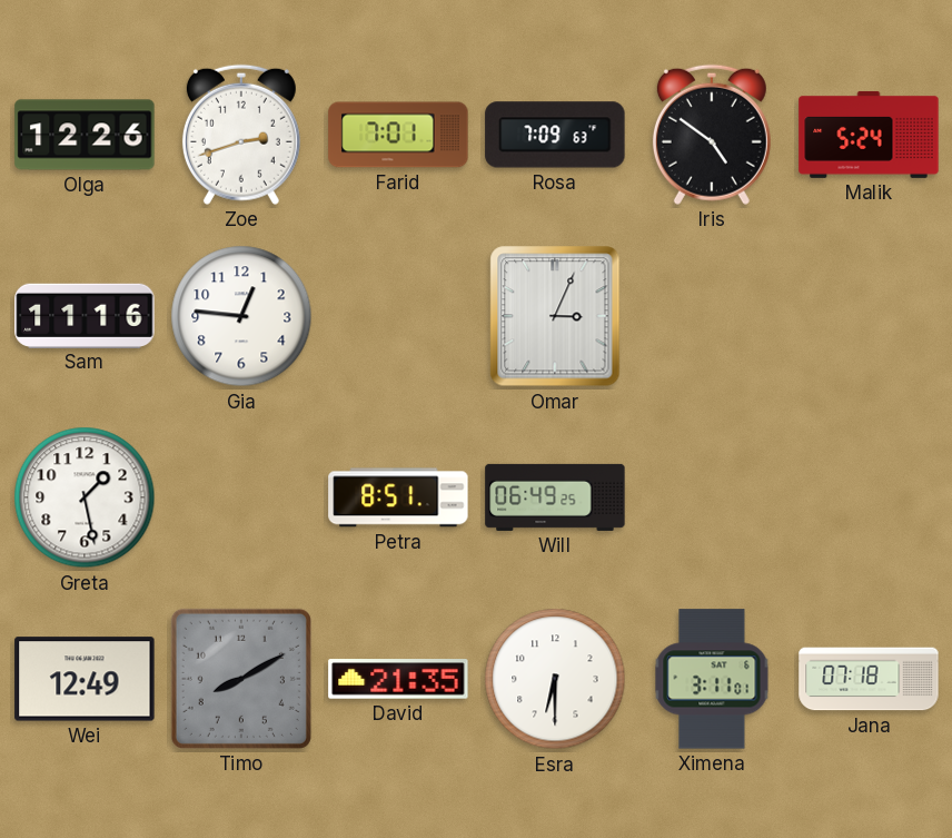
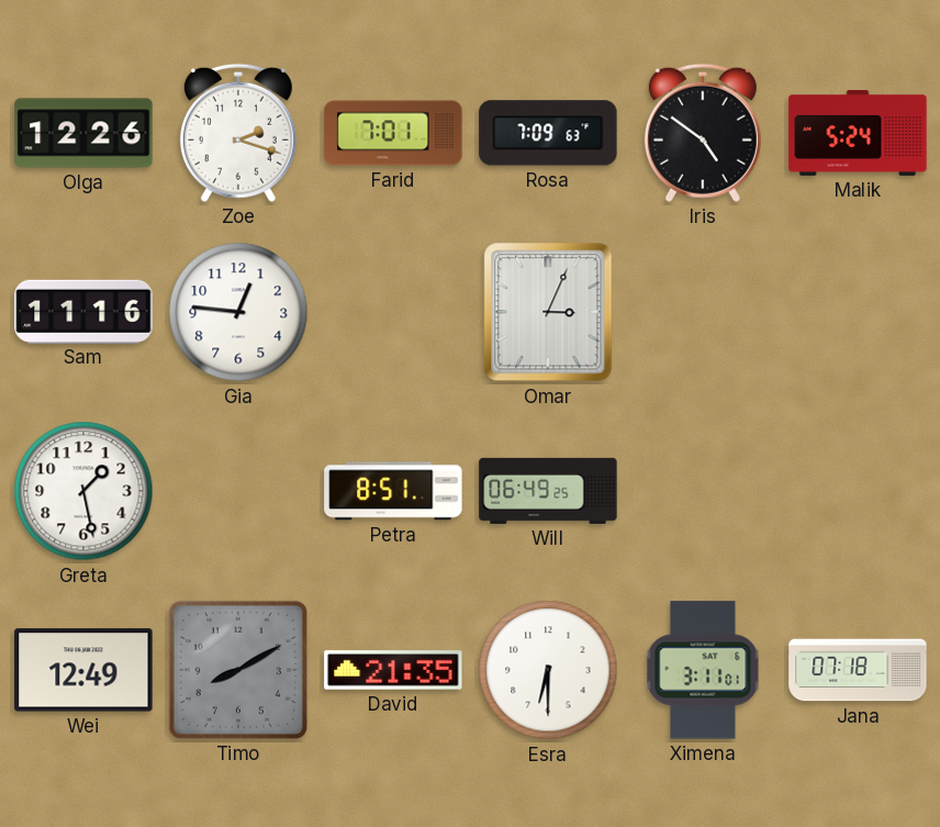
Zoe: 2:42 -> 2:18 (238, 133)
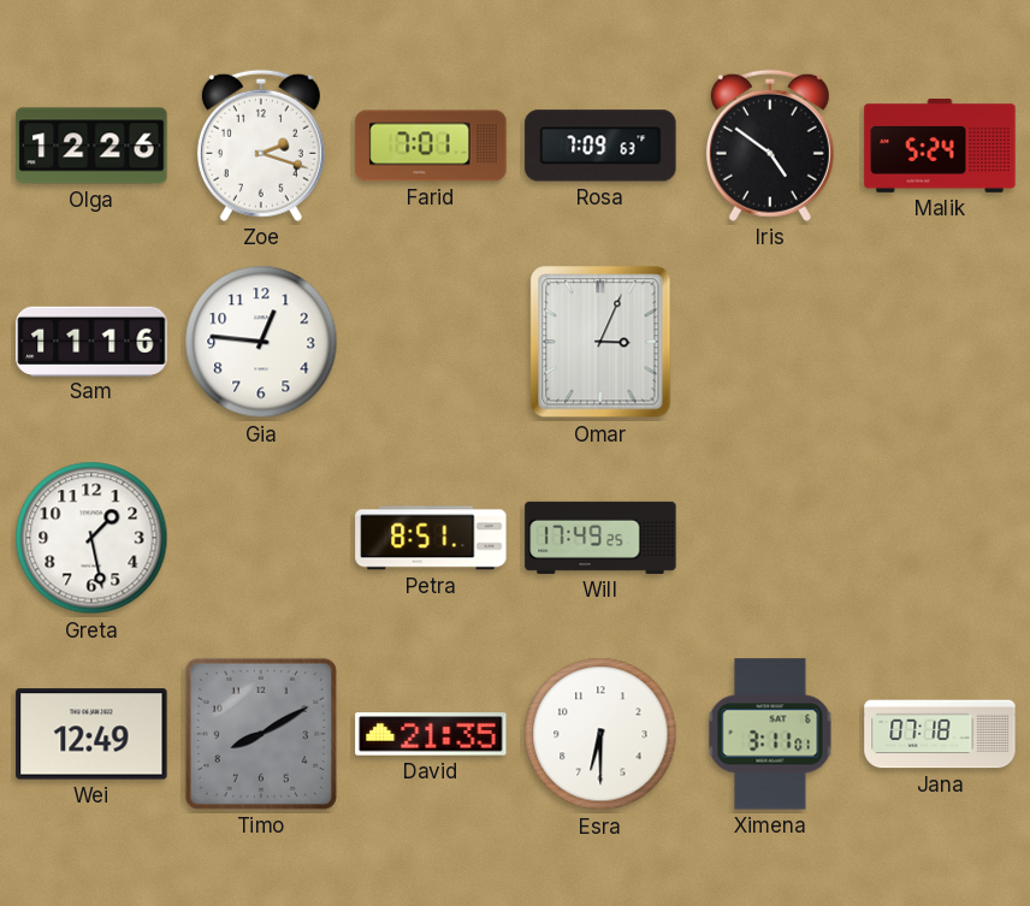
Will: 06:49 -> 17:49 (600, 538)
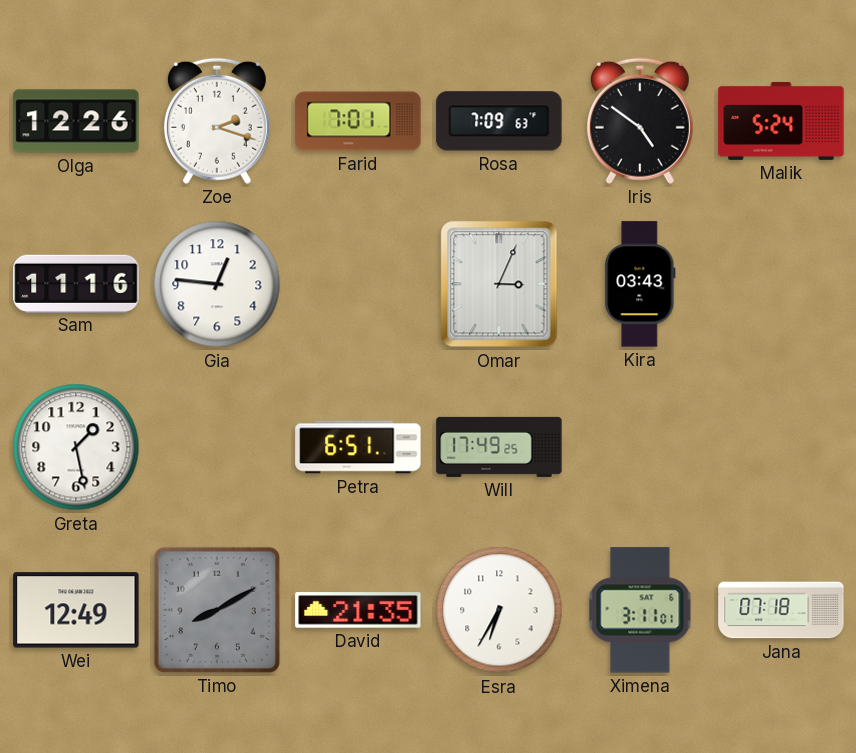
Kira: none -> 03:43 (640, 284)
Petra: 8:51 -> 6:51 (358, 447)
Esra: 6:30 -> 6:35 (499, 610)
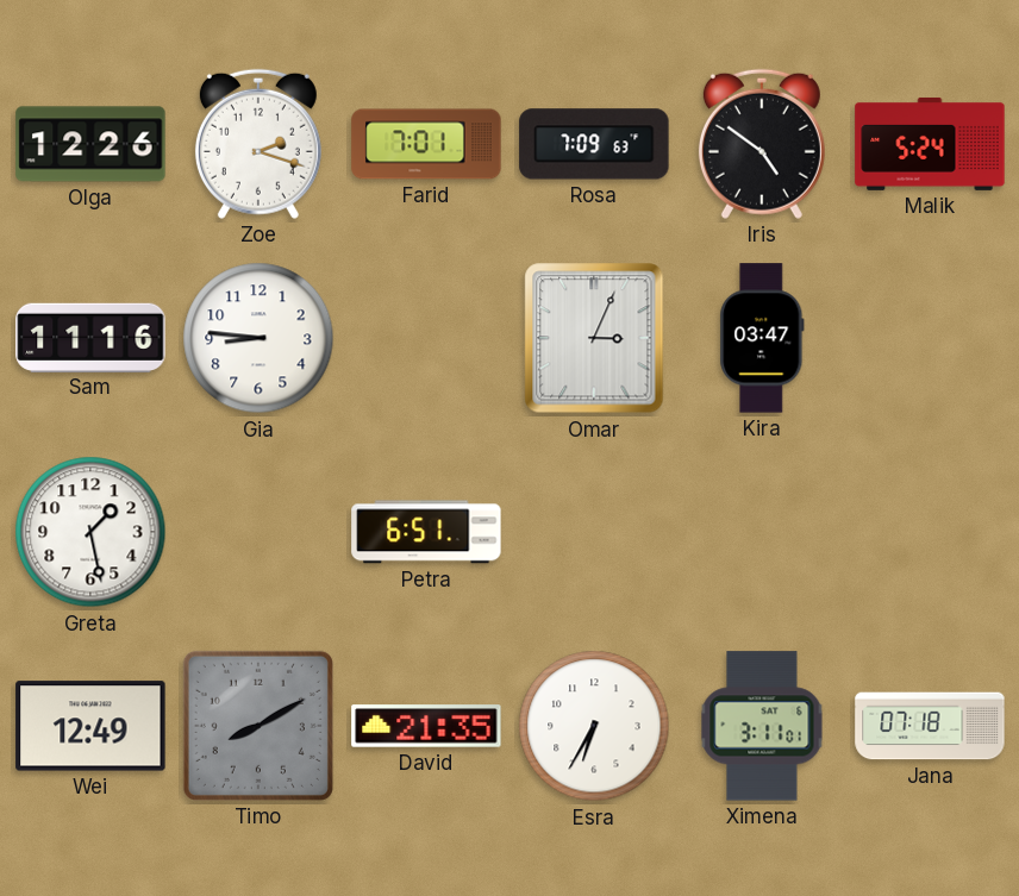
Gia: 12:46 -> 8:46 (258, 338)
Kira: 03:43 -> 03:47 (762, 338)
Will: 17:49 -> none (499, 447)
